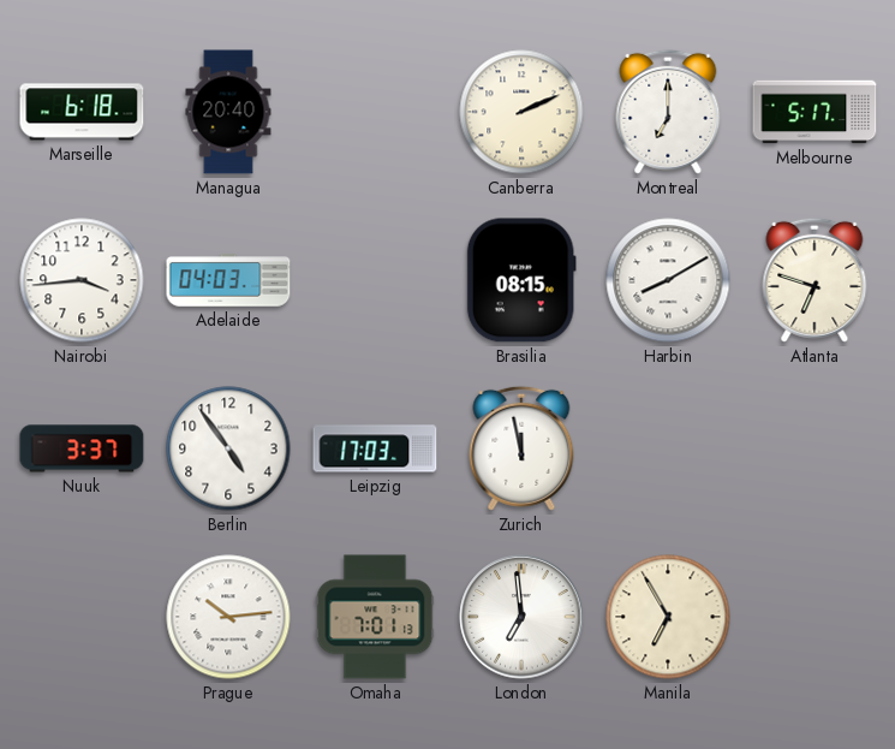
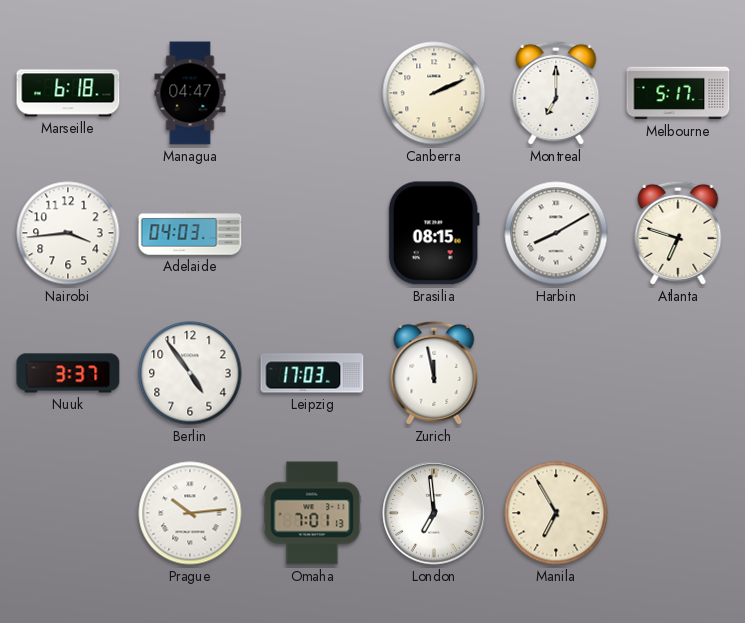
Managua: 20:40 -> 04:47 (190, 93)
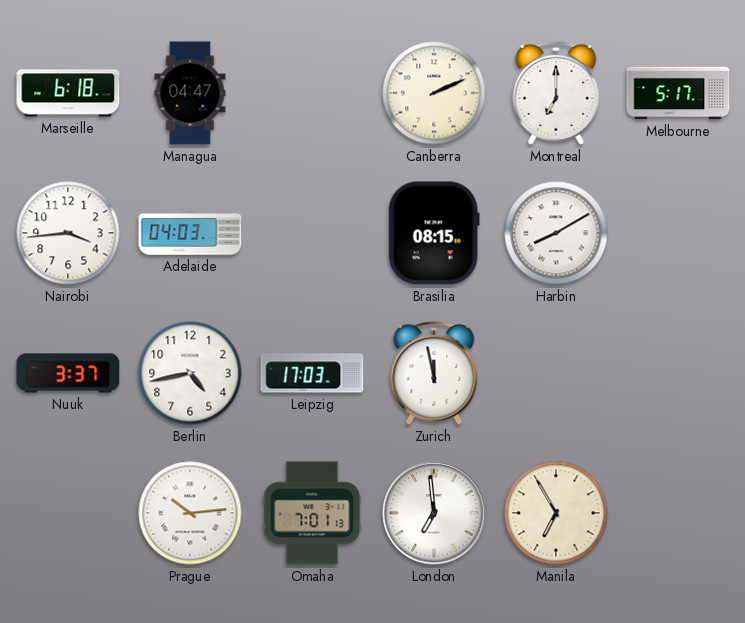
Atlanta: 6:48 -> none (678, 233)
Berlin: 4:54 -> 4:43 (190, 373)
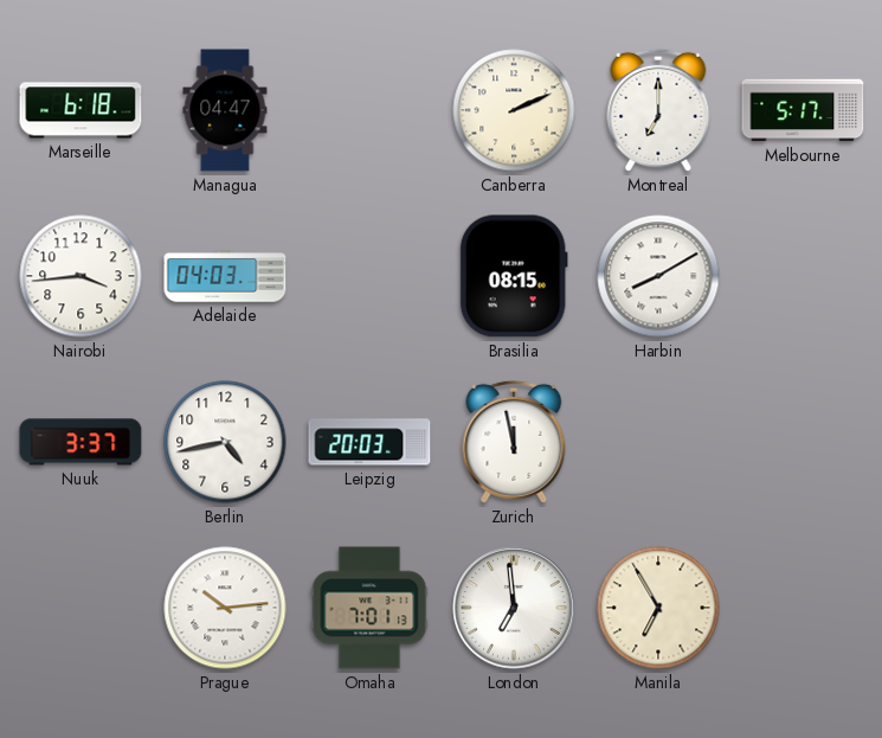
Leipzig: 17:03 -> 20:03 (369, 442)
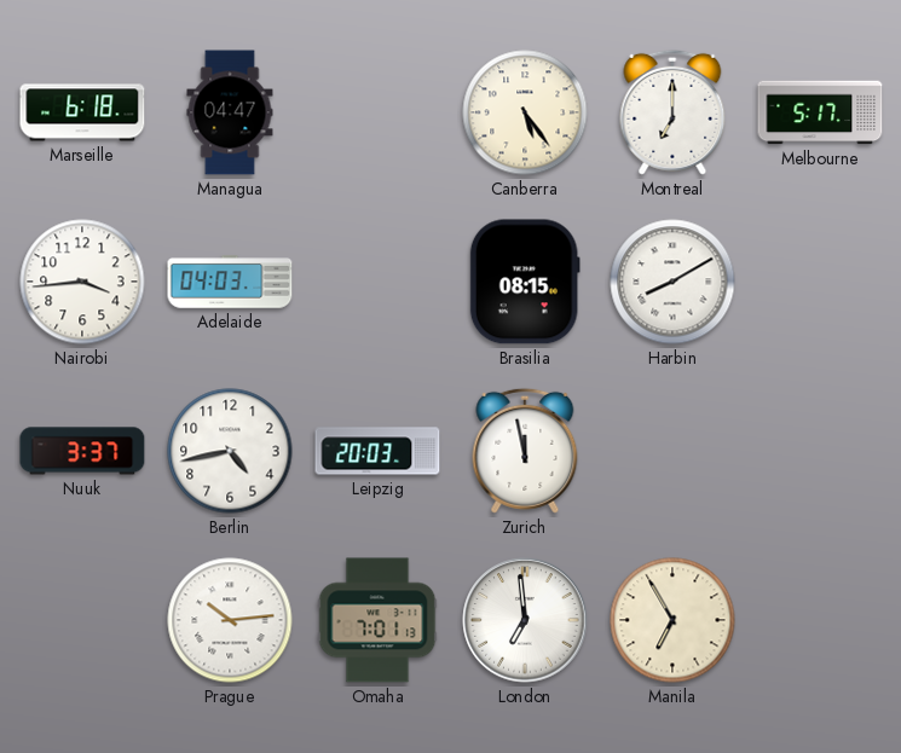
Canberra: 2:11 -> 5:24 (525, 112)
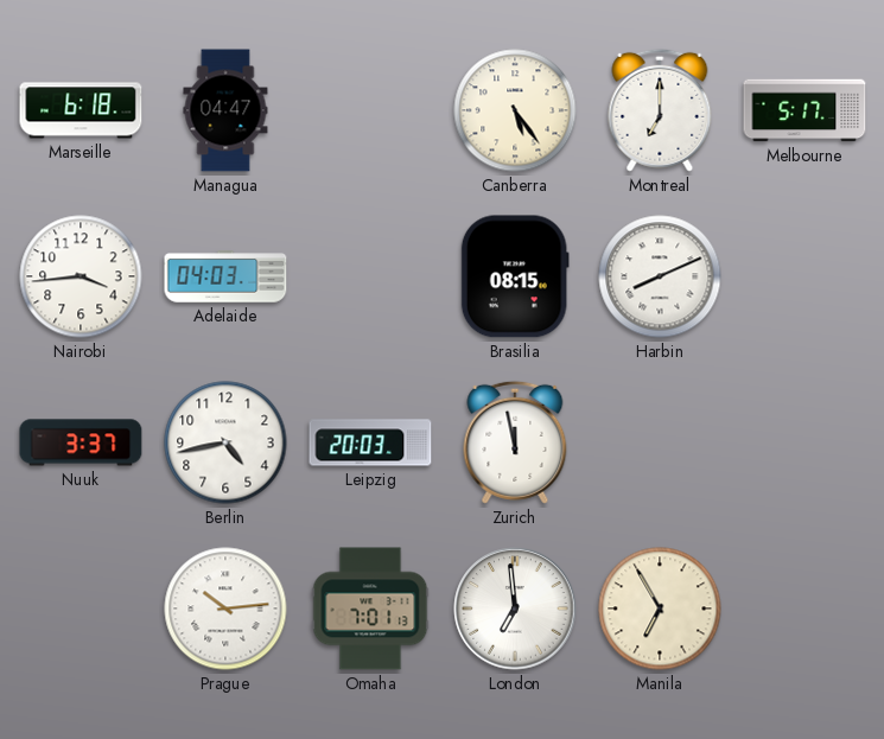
Harbin: 8:10 -> 8:11 (660, 276)
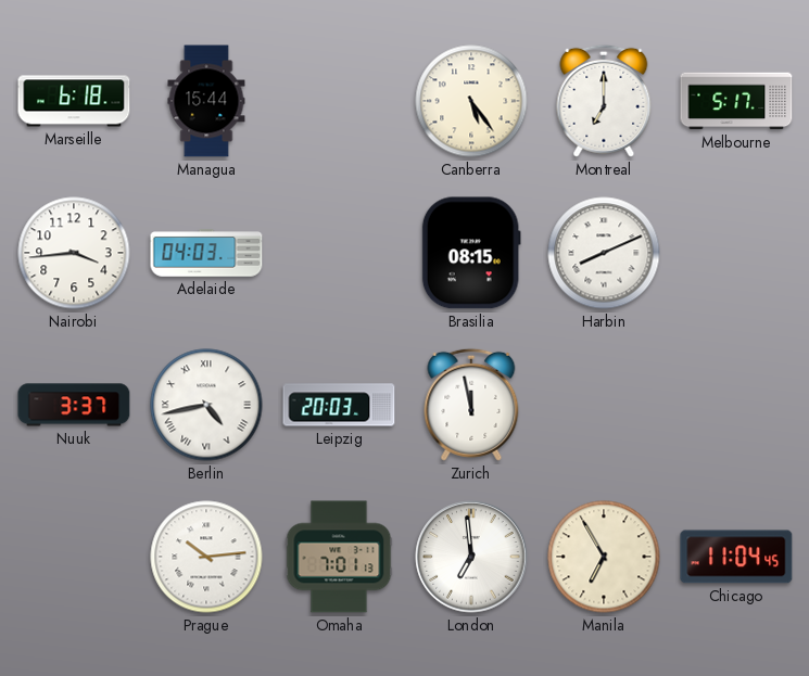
Managua: 04:47 -> 15:44 (206, 101)
Berlin numerals: Arabic -> Roman (206, 405)
Chicago: none -> 11:04 (736, 557)
